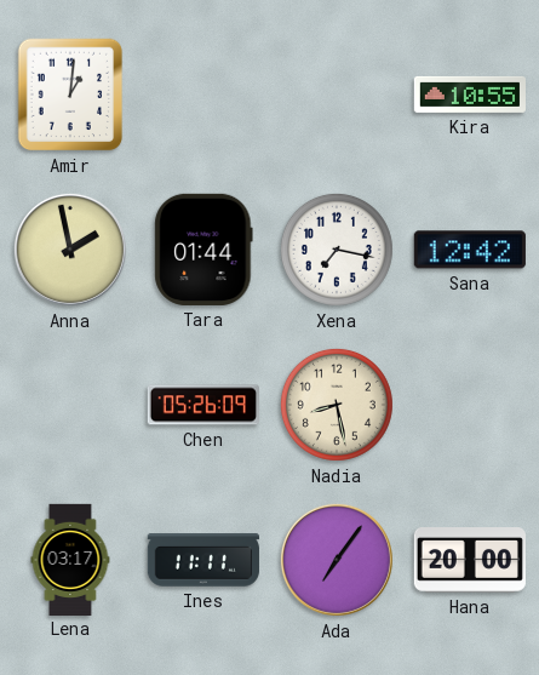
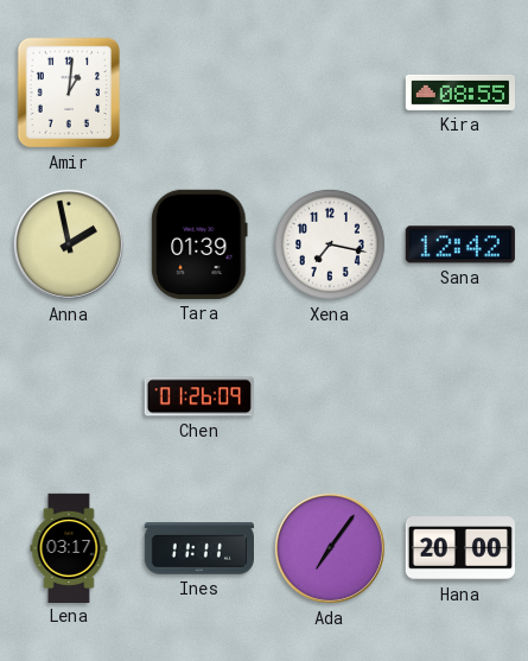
Kira: 10:55 -> 08:55 (459, 93)
Tara: 01:44 -> 01:39 (199, 244)
Chen: 05:26 -> 01:26 (199, 396)
Nadia: 8:28 -> none (337, 405)
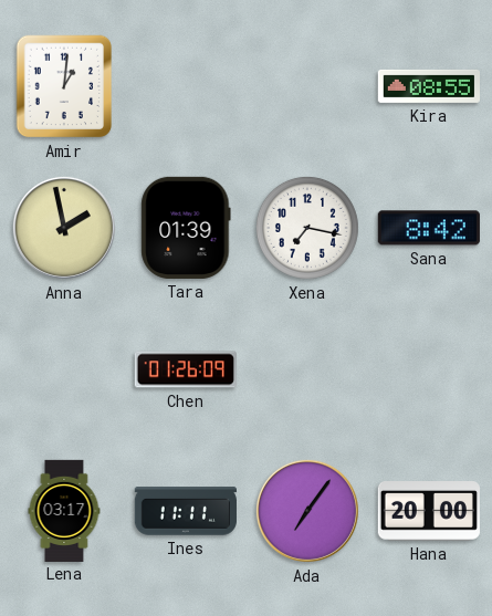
Sana: 12:42 -> 8:42 (429, 228)
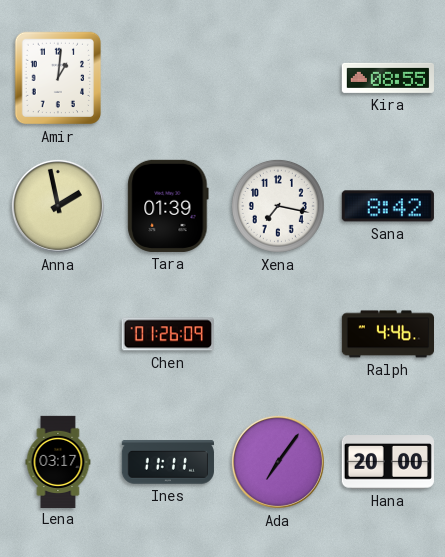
Ralph: none -> 4:46 (387, 334)
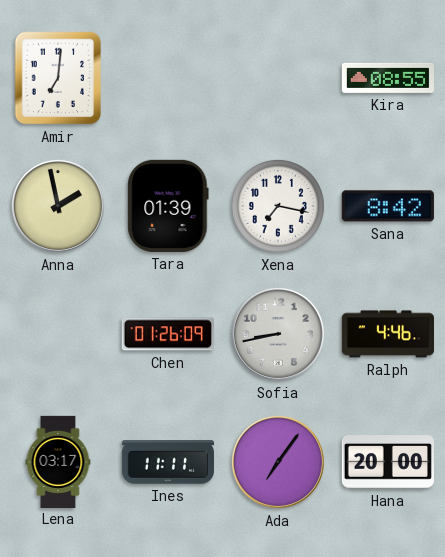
Amir: 1:01 -> 7:01 (58, 78)
Sofia: none -> 8:43 (278, 334)
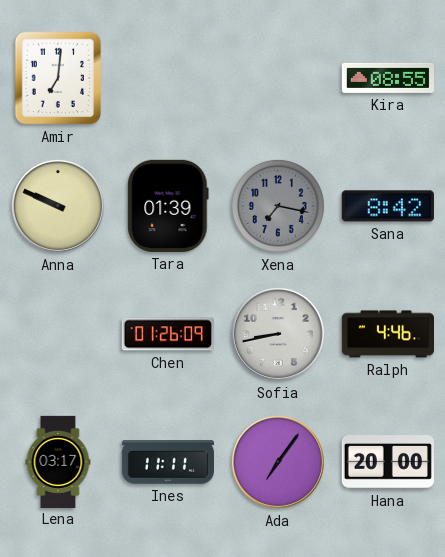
Anna: 1:58 -> 9:49 (58, 206)
Xena dial: white -> grey (278, 206)
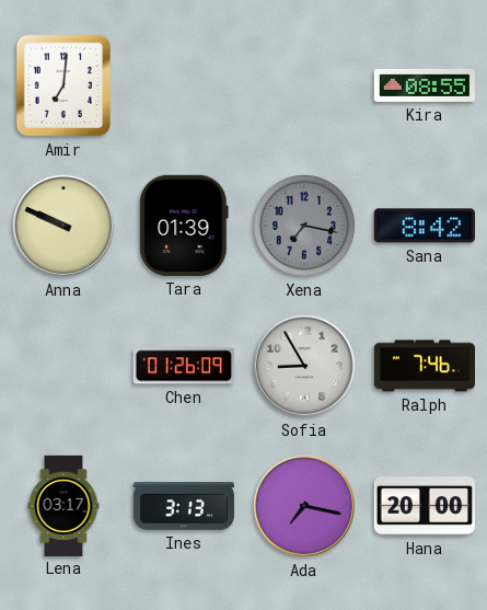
Sofia: 8:43 -> 8:55 (304, 366)
Ralph: 4:46 -> 7:46 (424, 366)
Ines: 11:11 -> 3:13 (184, 506)
Ada: 7:06 -> 7:17 (304, 506)
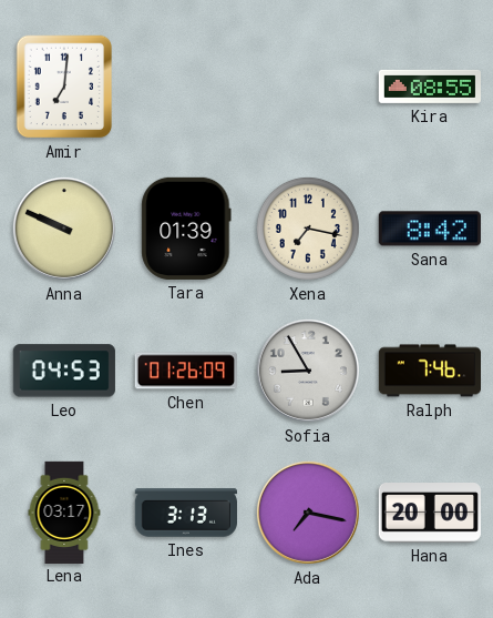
Xena dial: grey -> cream (308, 229)
Leo: none -> 04:53 (64, 371)
